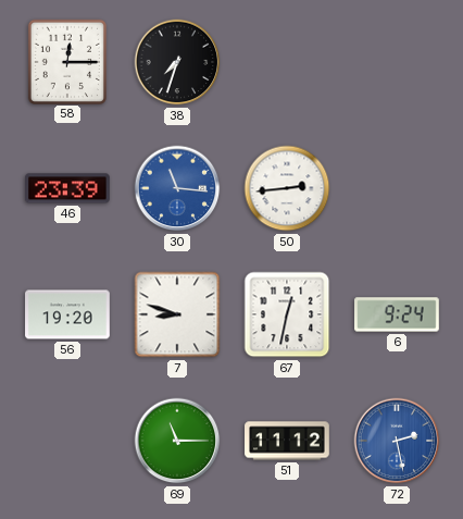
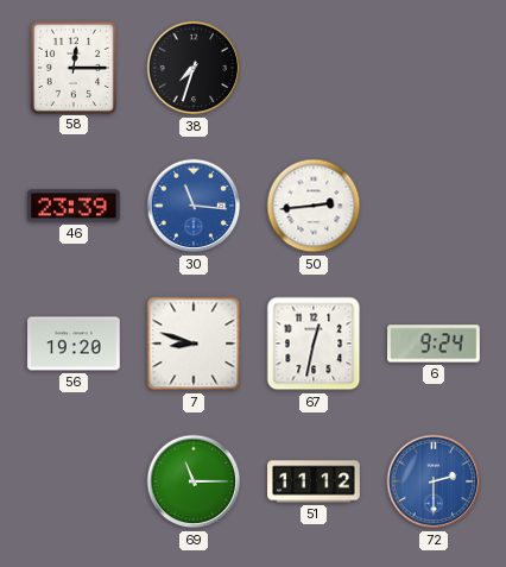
72: 2:28 -> 2:30 (434, 481)
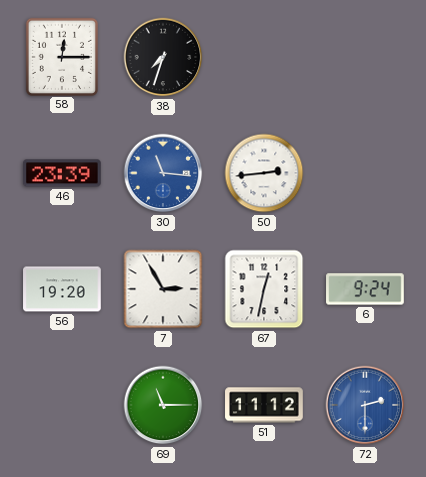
7: 8:48 -> 2:55 (163, 289)
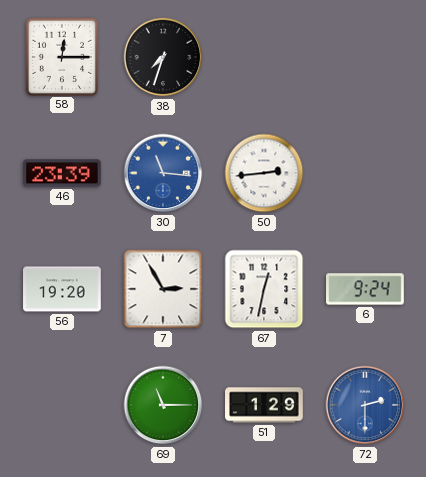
51: 11:12 -> 1:29 (264, 405)
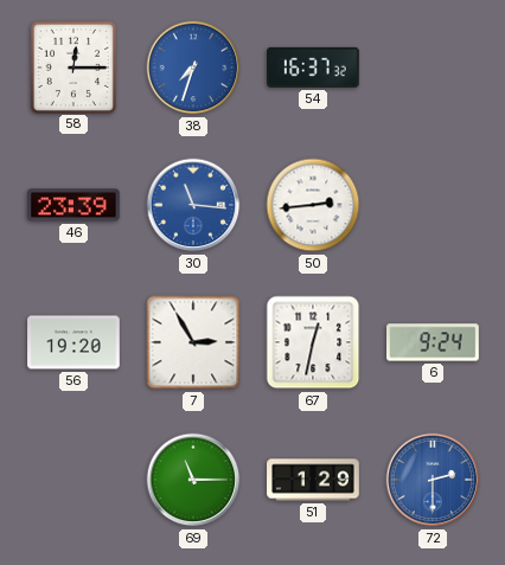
38 dial: black -> blue (193, 68)
54: none -> 16:37 (314, 68)
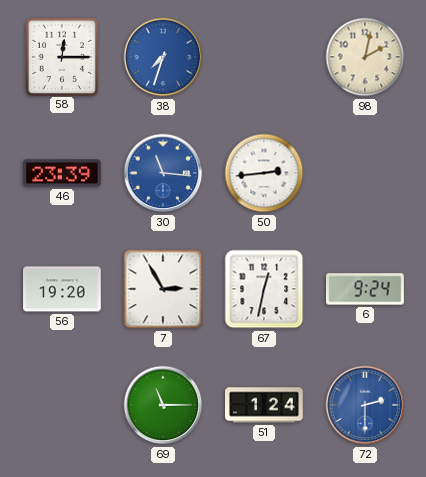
54: 16:37 -> none (314, 68)
98: none -> 2:02 (365, 57)
51: 1:29 -> 1:24 (264, 405)
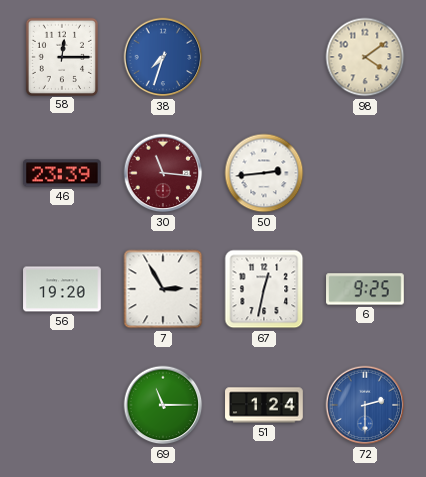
98: 2:02 -> 4:09 (365, 57)
30 dial: blue -> burgundy (163, 173)
6: 9:24 -> 9:25 (365, 289)
